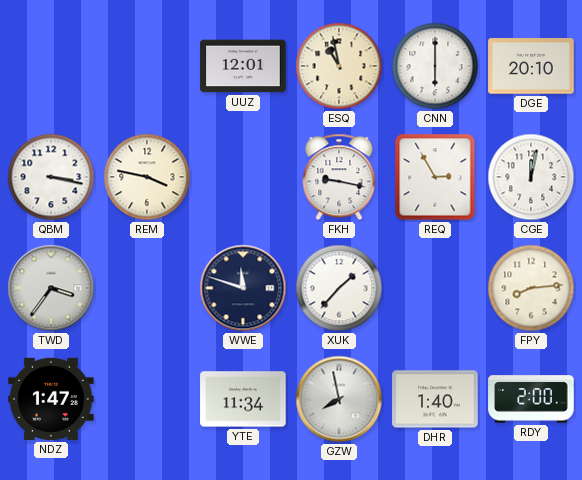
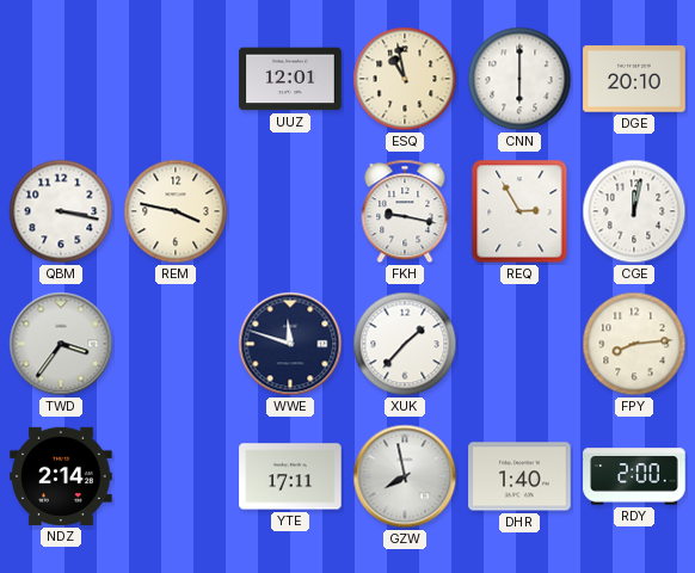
NDZ: 1:47 -> 2:14 (61, 476)
YTE: 11:34 -> 17:11 (290, 476)
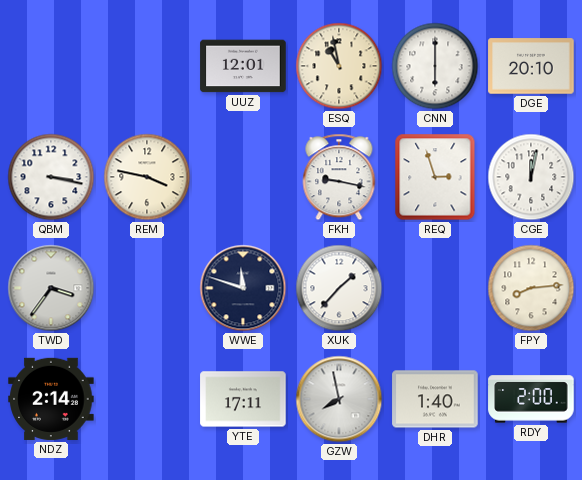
REQ: 2:55 -> 2:57 (435, 177)
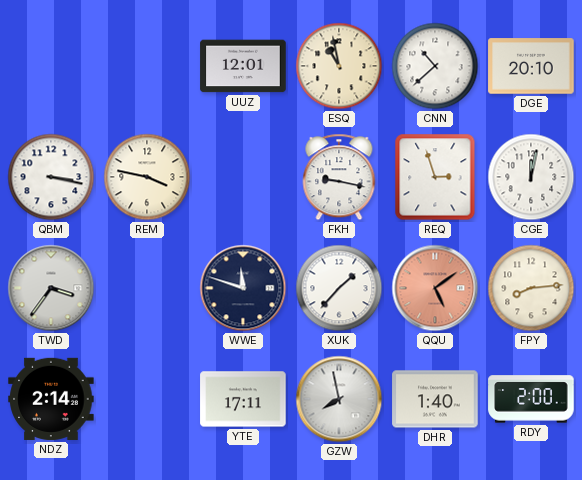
CNN: 6:00 -> 10:38 (435, 66)
QQU: none -> 5:09 (435, 288)
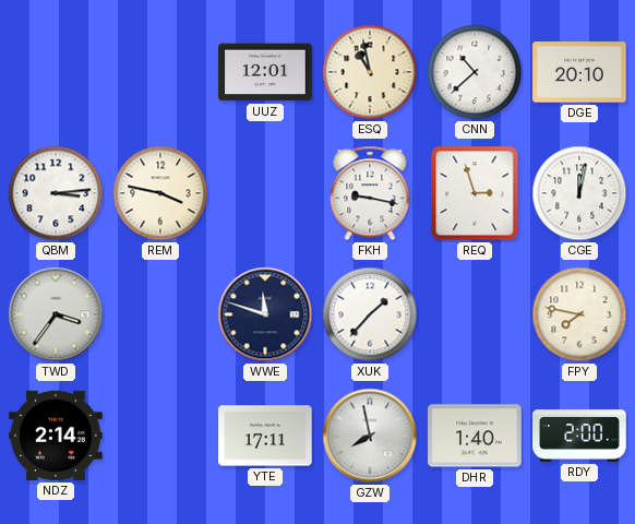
QBM: 3:17 -> 3:14 (56, 193)
QQU: 5:09 -> none (435, 288)
FPY: 8:14 -> 7:47 (579, 314)
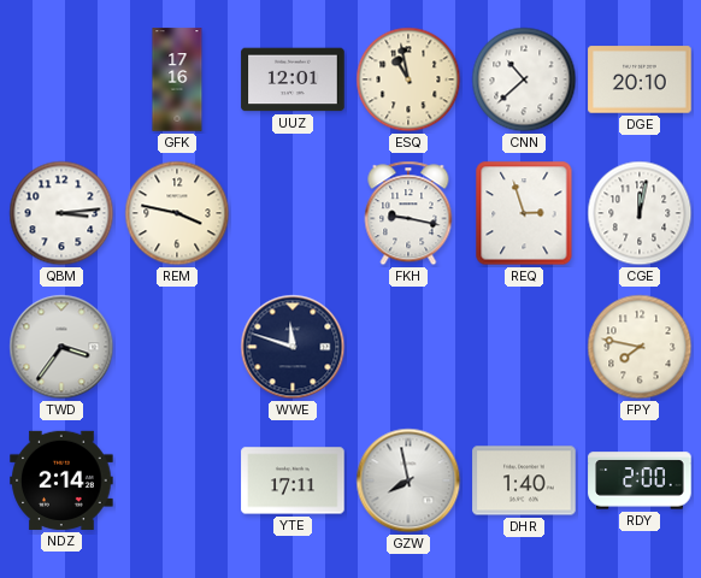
GFK: none -> 17:16 (177, 79)
XUK: 1:37 -> none (370, 314)
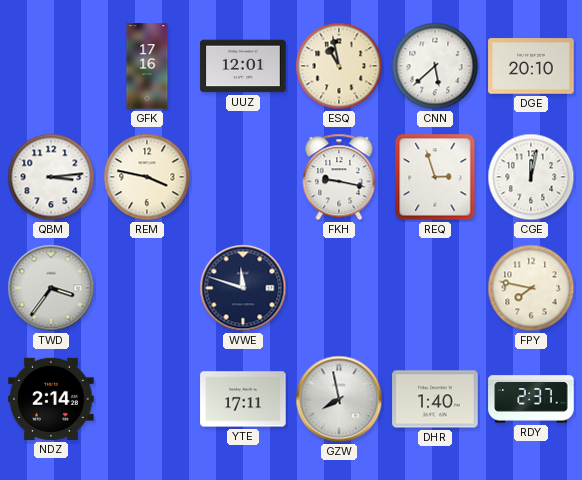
CNN: 10:38 -> 5:38 (435, 66)
RDY: 2:00 -> 2:37 (531, 399)
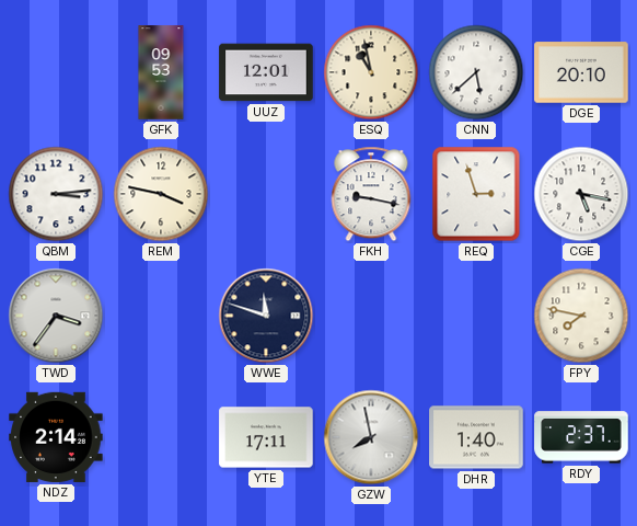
GFK: 17:16 -> 09:53 (161, 72)
CGE: 12:02 -> 5:17 (581, 194)
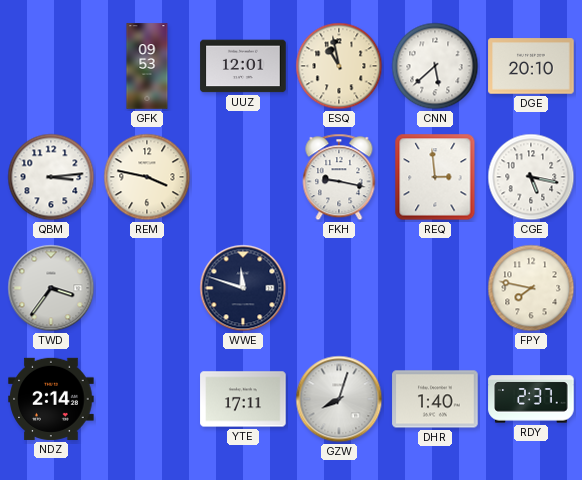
REQ: 2:57 -> 2:59 (435, 177)
GZW: 7:58 -> 8:03 (339, 399)
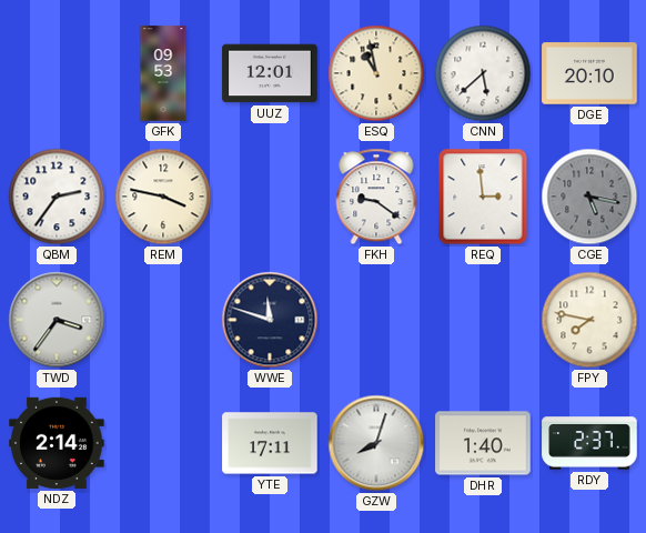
QBM: 3:14 -> 2:36 (57, 197)
FKH: 9:17 -> 9:21 (376, 197)
CGE dial: white -> grey (589, 197)
